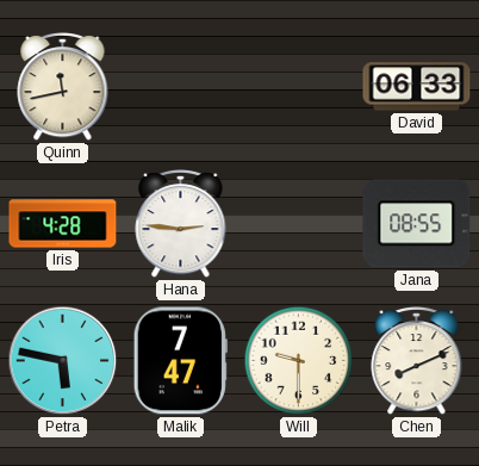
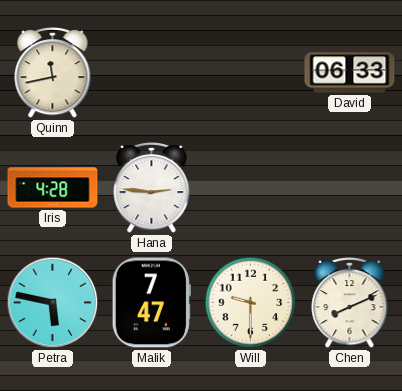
Jana: 08:55 -> none (417, 224)
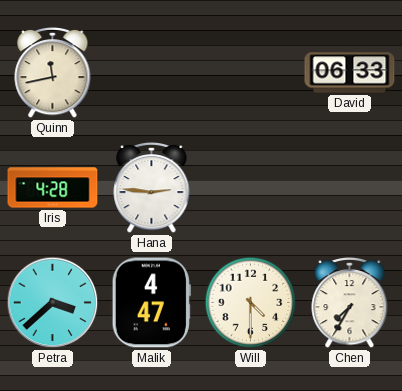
Petra: 5:47 -> 3:38 (53, 303)
Malik: 7:47 -> 4:47 (151, 303)
Will: 9:30 -> 4:30 (251, 303)
Chen: 8:11 -> 7:35 (350, 302)
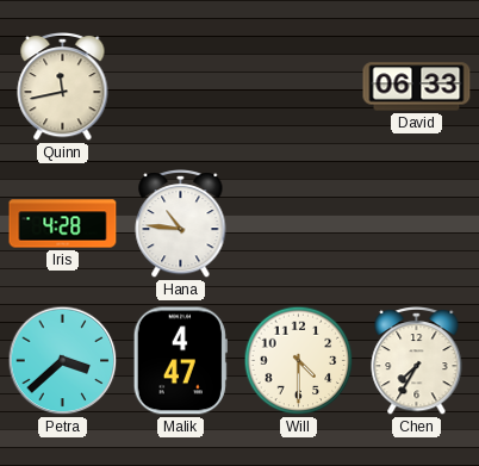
Hana: 2:46 -> 10:46 (181, 223)
